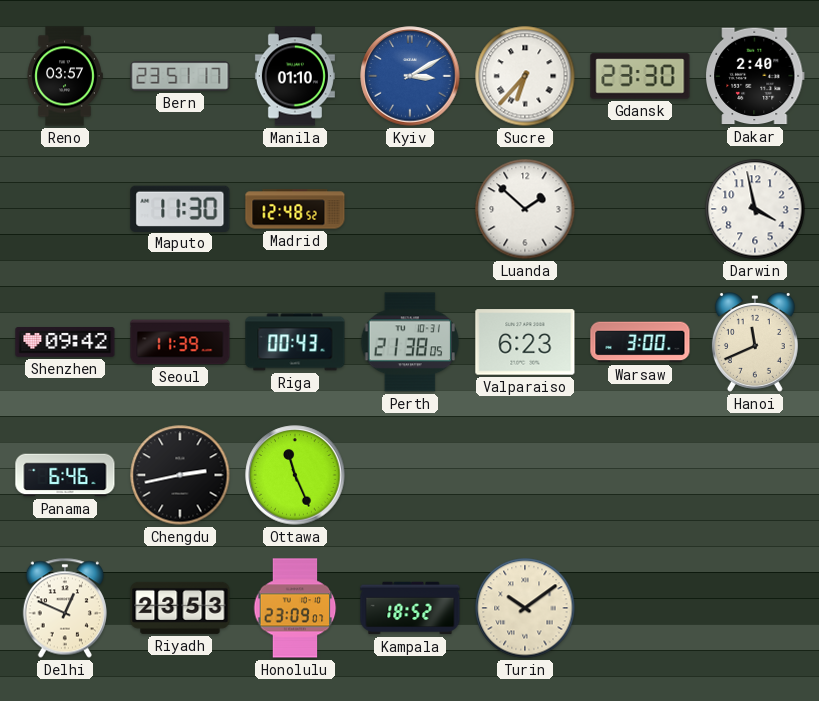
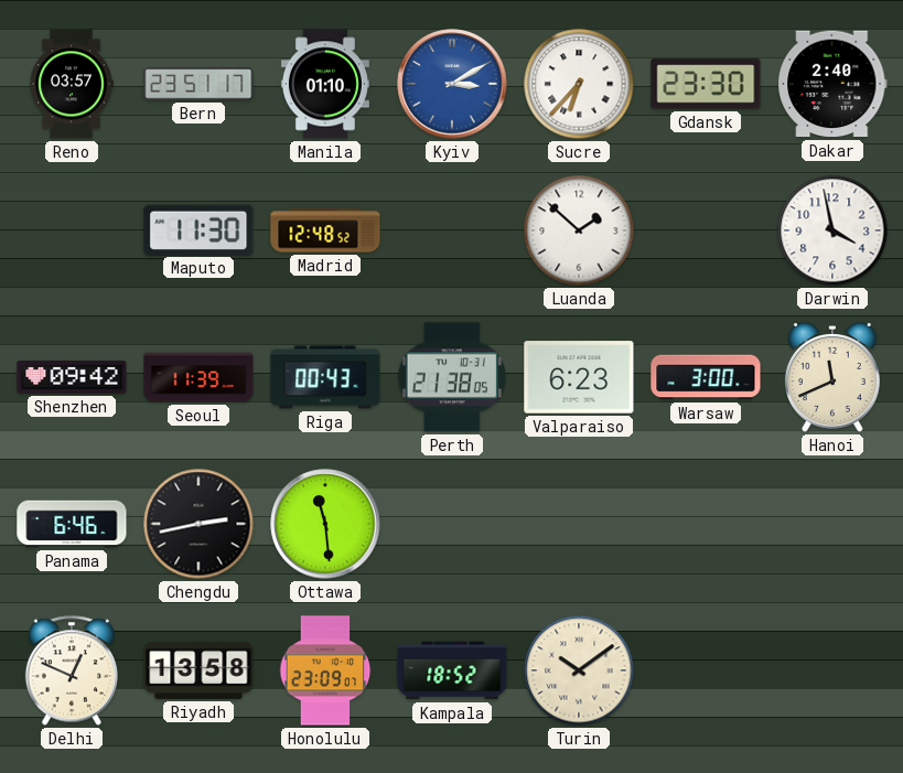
Ottawa: 11:26 -> 11:29 (325, 524)
Riyadh: 23:53 -> 13:58 (198, 670)
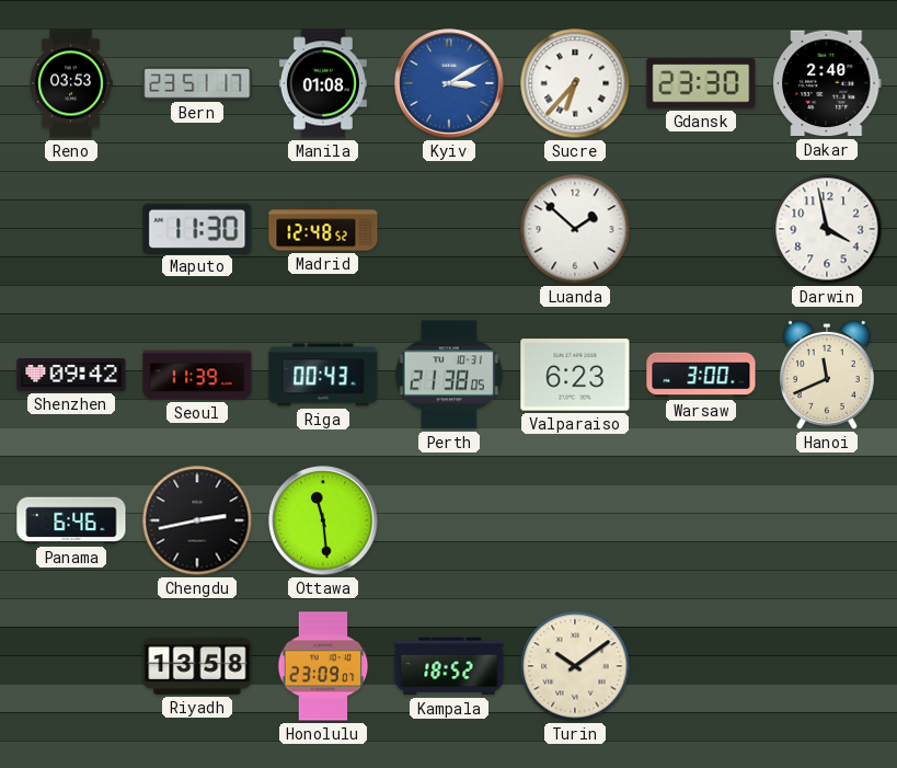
Reno: 03:57 -> 03:53 (71, 83)
Manila: 01:10 -> 01:08 (323, 83)
Delhi: 12:49 -> none (72, 670)
